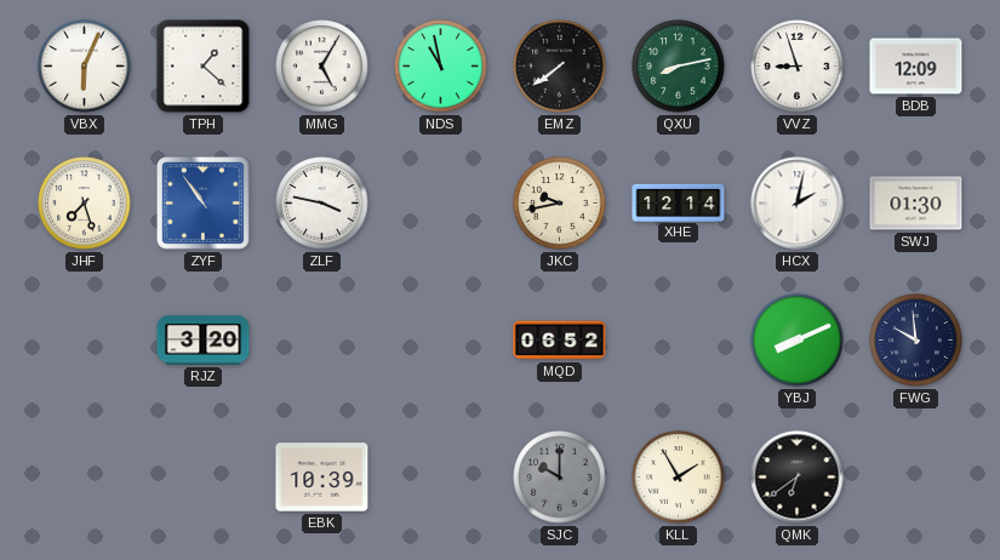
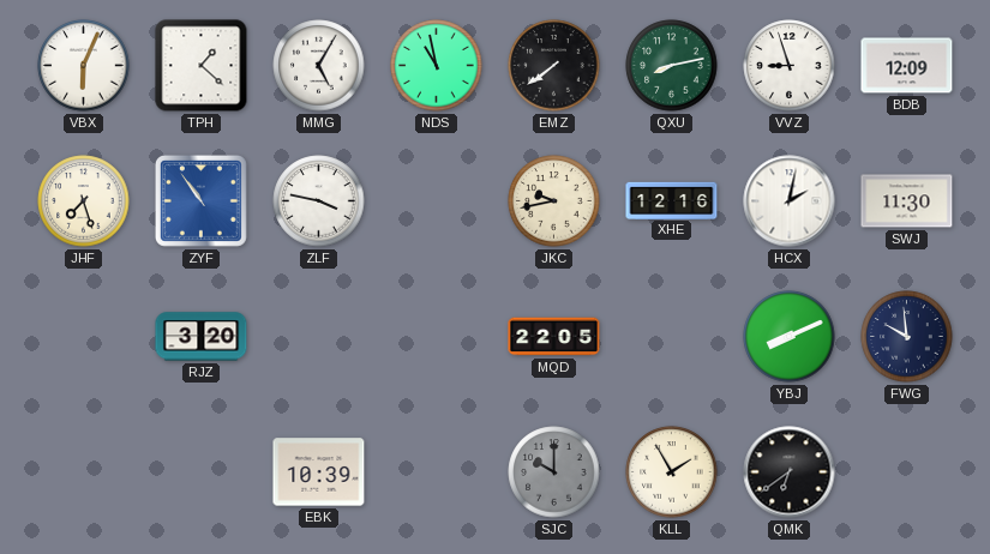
XHE: 12:14 -> 12:16 (672, 200)
SWJ: 01:30 -> 11:30 (907, 201)
MQD: 06:52 -> 22:05 (554, 337)
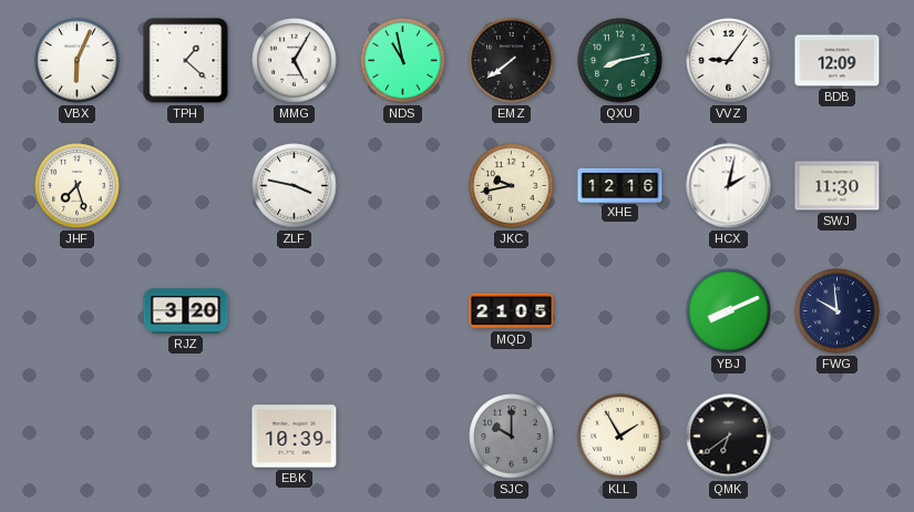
VVZ: 8:57 -> 9:06 (729, 61)
ZYF: 10:54 -> none (200, 200)
MQD: 22:05 -> 21:05 (512, 311)
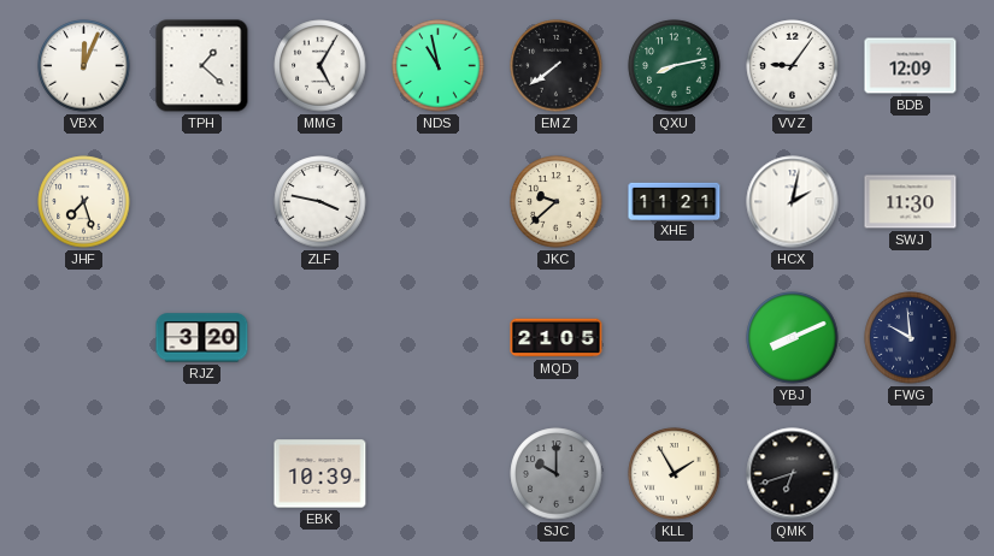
VBX: 6:04 -> 12:04 (84, 66)
JKC: 9:43 -> 9:38 (557, 202)
XHE: 12:16 -> 11:21 (675, 201)
QMK: 6:39 -> 6:42 (793, 474)
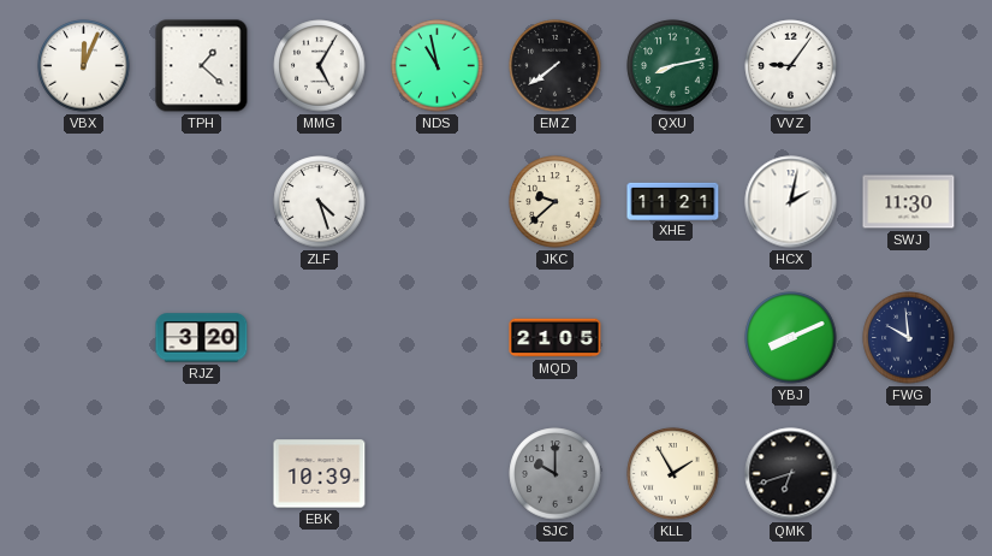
BDB: 12:09 -> none (911, 66)
JHF: 7:27 -> none (84, 202)
ZLF: 3:47 -> 4:27 (320, 202)
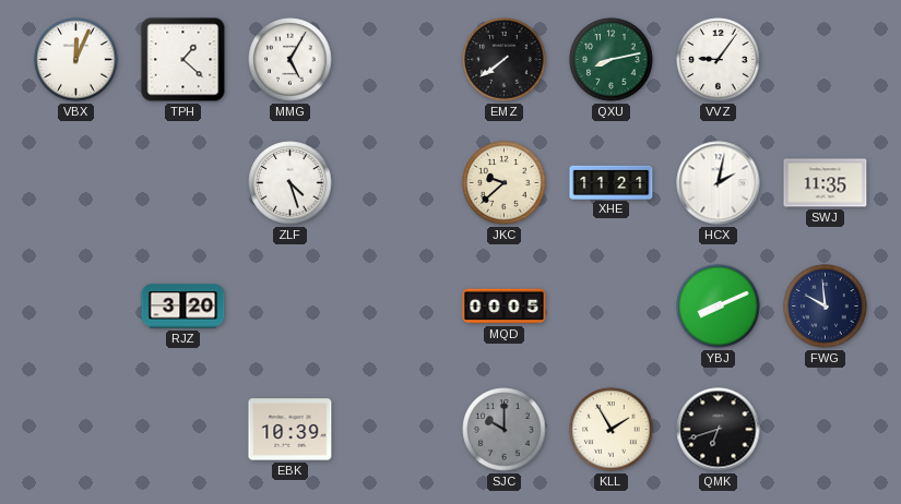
NDS: 10:58 -> none (438, 66)
SWJ: 11:30 -> 11:35 (826, 183)
MQD: 21:05 -> 00:05 (505, 307)
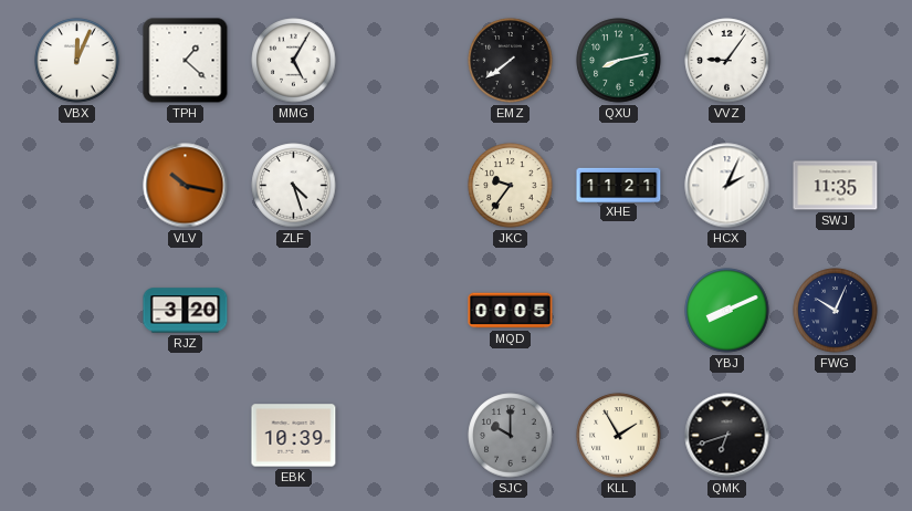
VLV: none -> 10:17 (186, 186)
JKC: 9:38 -> 9:36 (511, 186)
HCX: 2:02 -> 2:04 (727, 186)
FWG: 9:59 -> 10:04 (836, 311)
